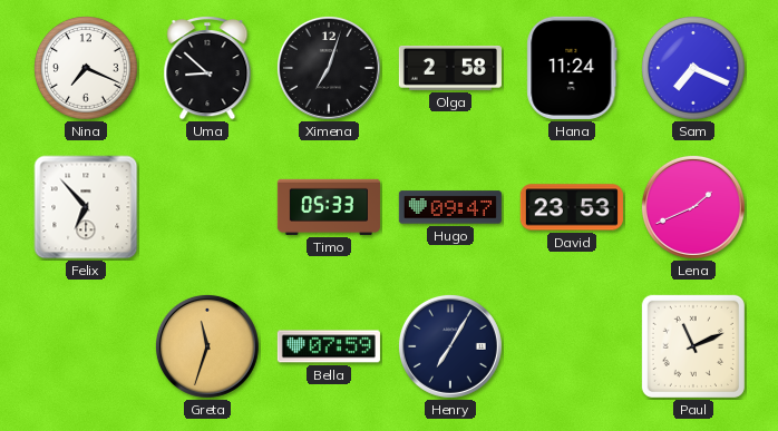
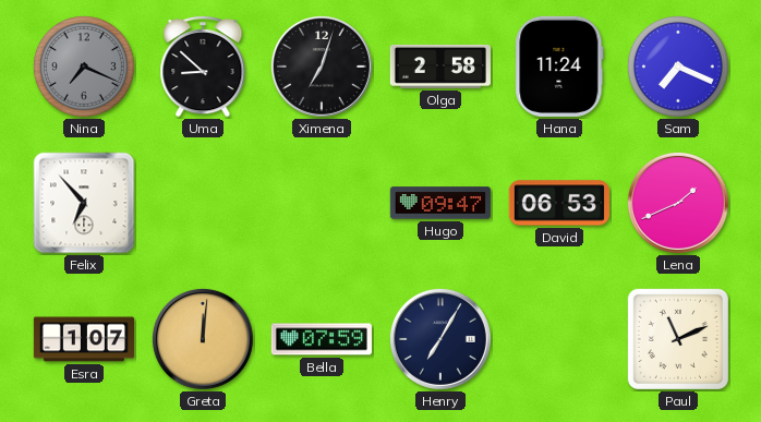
Nina dial: white -> grey (85, 68)
Timo: 05:33 -> none (329, 207)
David: 23:53 -> 06:53 (559, 203)
Esra: none -> 1:07 (84, 339)
Greta: 11:33 -> 12:01 (203, 339)
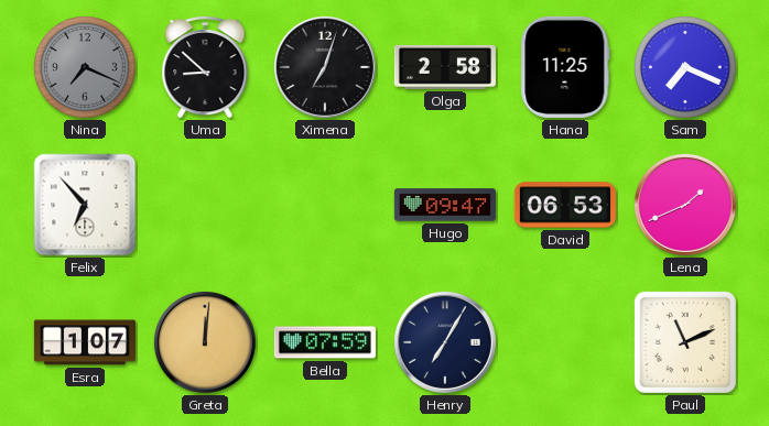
Hana: 11:24 -> 11:25 (565, 67)
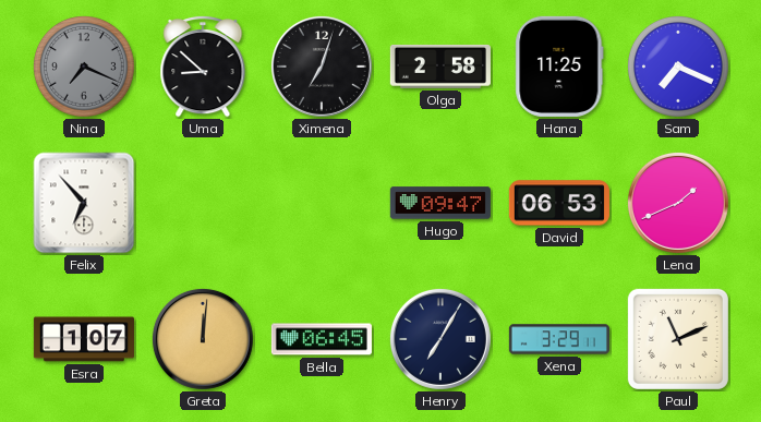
Bella: 07:59 -> 06:45 (322, 339)
Xena: none -> 3:29 (559, 339)
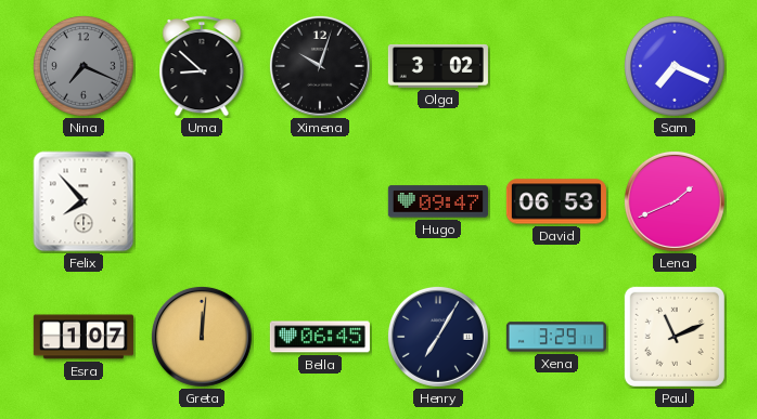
Ximena: 7:03 -> 10:03 (320, 66)
Olga: 2:58 -> 3:02 (438, 66)
Hana: 11:25 -> none (559, 67)
Felix: 6:53 -> 7:53 (84, 201)
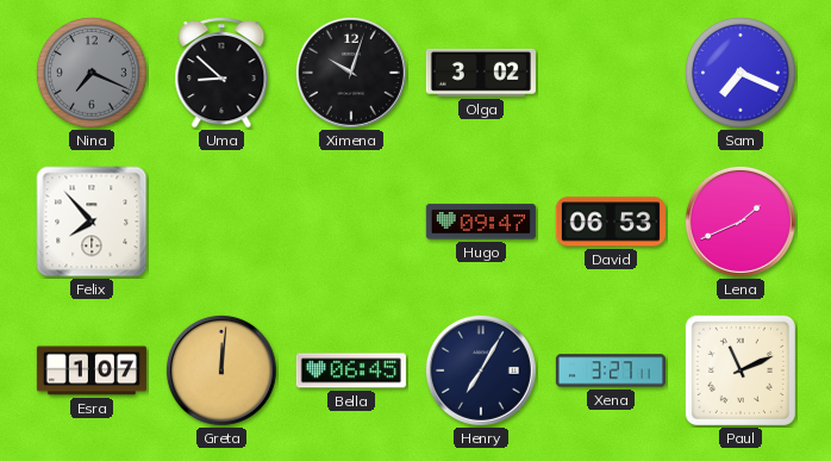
Xena: 3:29 -> 3:27 (611, 370)
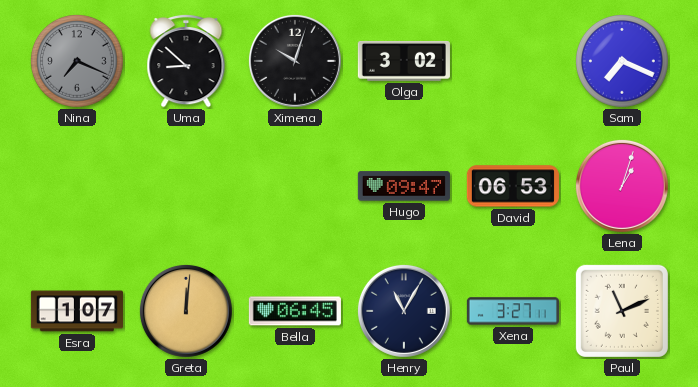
Felix: 7:53 -> none (92, 222)
Lena: 1:41 -> 1:03 (622, 186)
Henry: 7:05 -> 11:05 (404, 311)
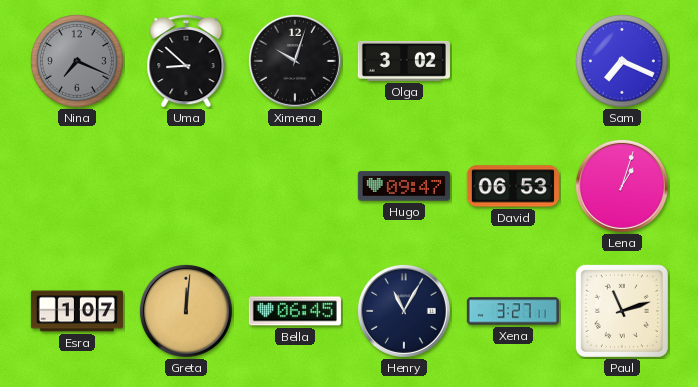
Paul: 11:11 -> 11:12 (622, 311)
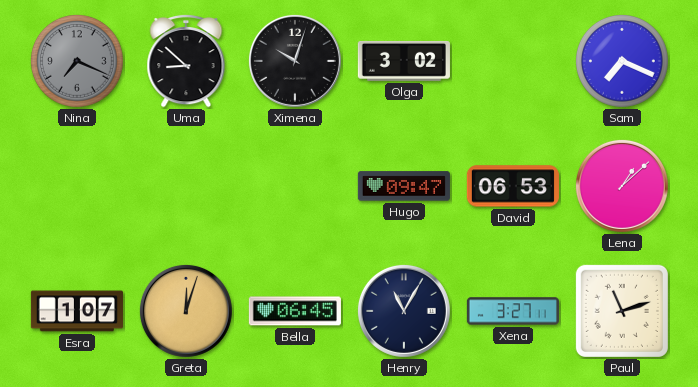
Lena: 1:03 -> 1:08 (622, 186)
Greta: 12:01 -> 12:03 (186, 311)
